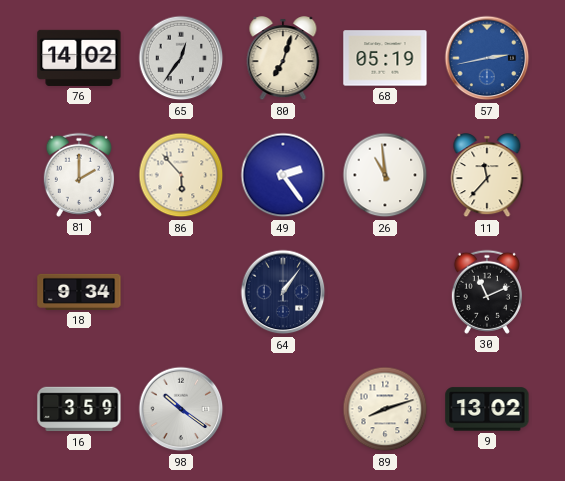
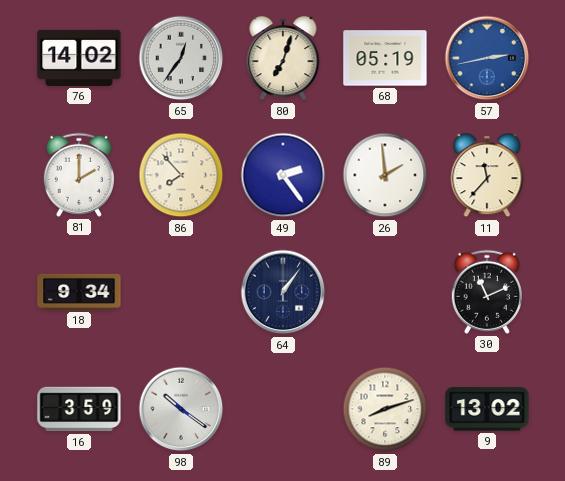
86: 5:53 -> 7:53 (181, 175)
26: 10:59 -> 1:59 (385, 175)
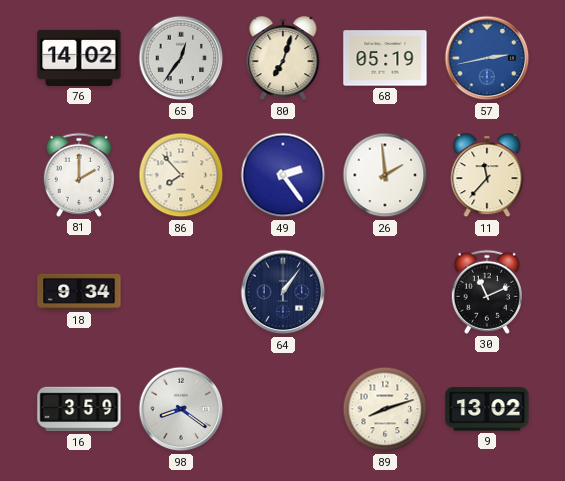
98: 10:21 -> 8:21 (181, 409)
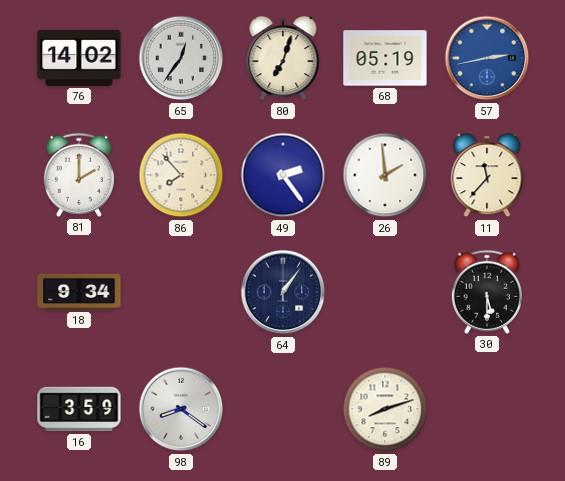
30: 11:11 -> 5:30 (487, 292)
9: 13:02 -> none (487, 409)
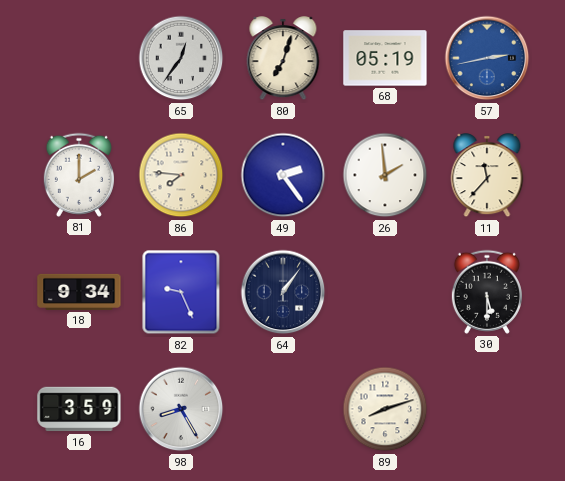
76: 14:02 -> none (79, 58)
86: 7:53 -> 7:46 (181, 175)
82: none -> 9:26 (181, 292)
98: 8:21 -> 8:25 (181, 409)
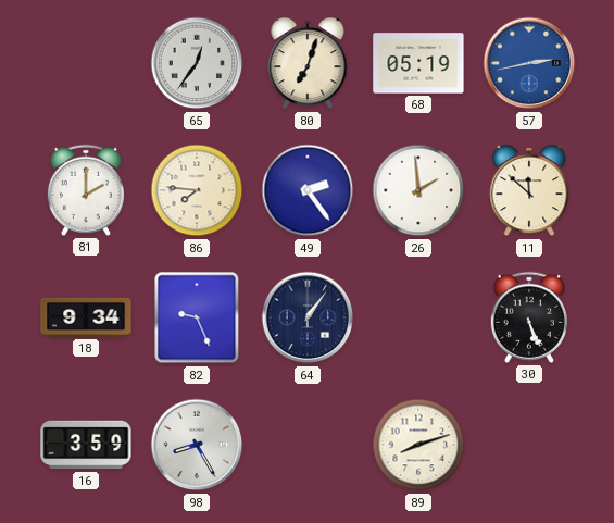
11: 11:37 -> 11:52 (529, 191)
30: 5:30 -> 5:26 (529, 317)
